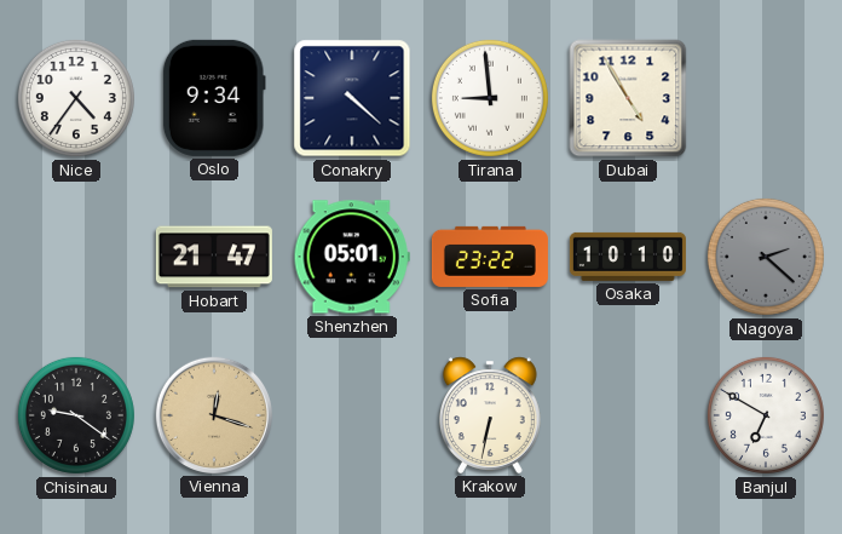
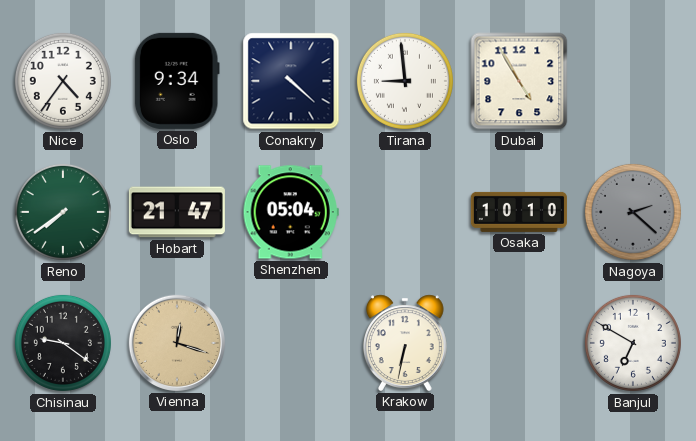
Reno: none -> 7:39 (63, 212)
Shenzhen: 05:01 -> 05:04 (291, 212)
Sofia: 23:22 -> none (490, 257)
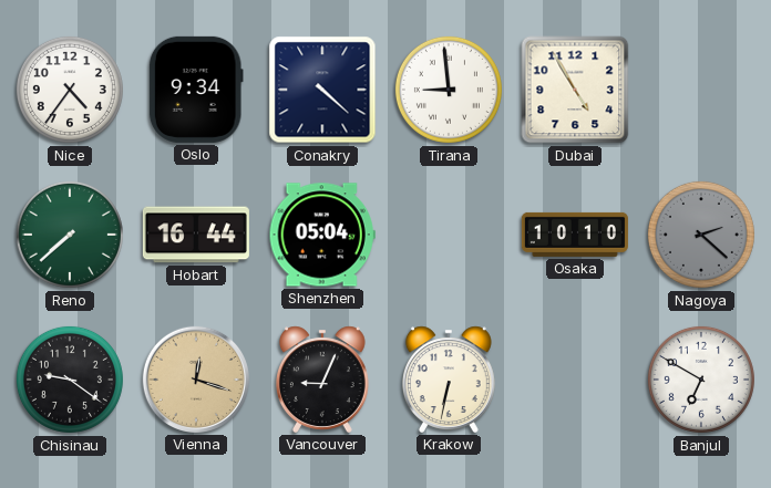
Reno: 7:39 -> 7:38 (70, 235)
Hobart: 21:47 -> 16:44 (196, 235)
Vancouver: none -> 9:04 (322, 380)
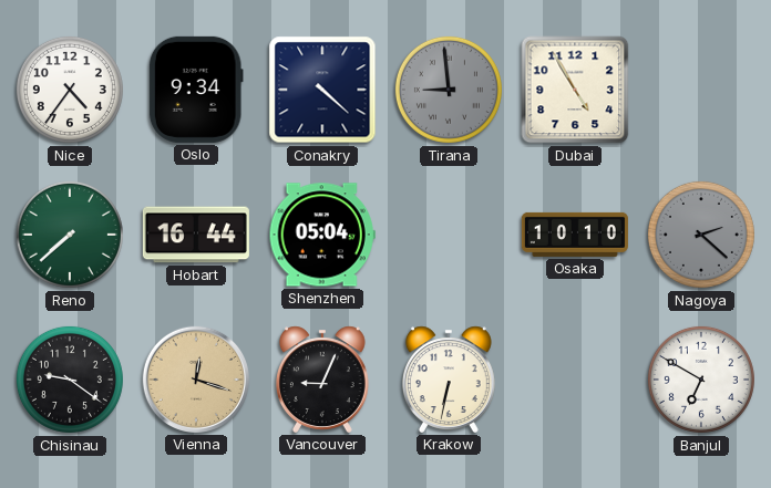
Tirana dial: white -> grey (449, 90)
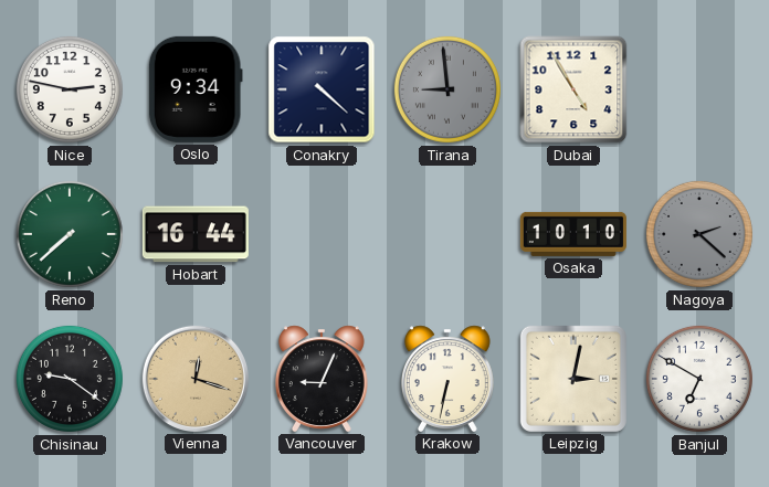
Nice: 4:36 -> 2:47 (70, 89)
Shenzhen: 05:04 -> none (322, 235)
Leipzig: none -> 3:02 (573, 379)
